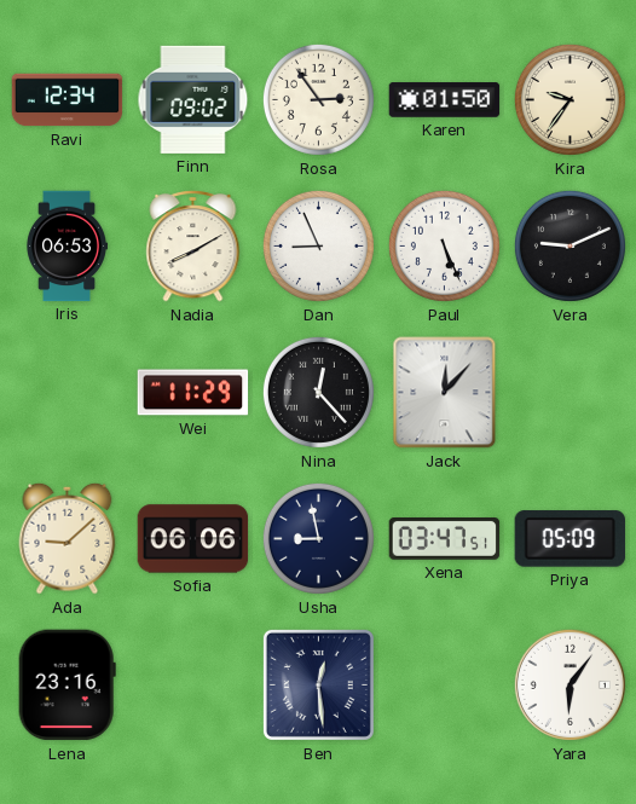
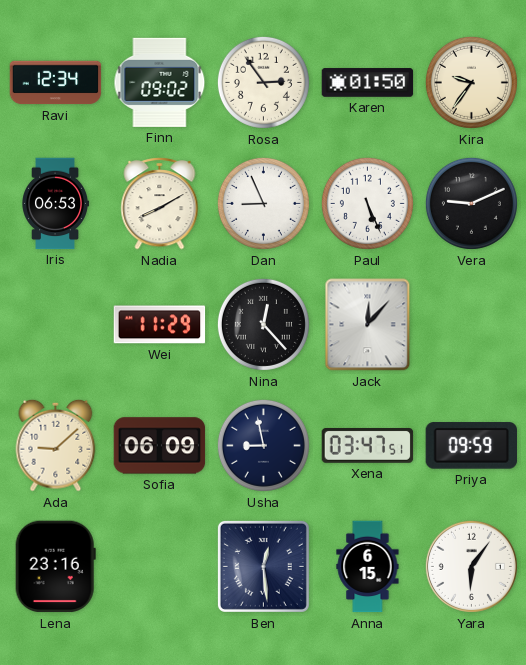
Sofia: 06:06 -> 06:09 (160, 446)
Priya: 05:09 -> 09:59 (472, 446)
Anna: none -> 6:15 (368, 567)
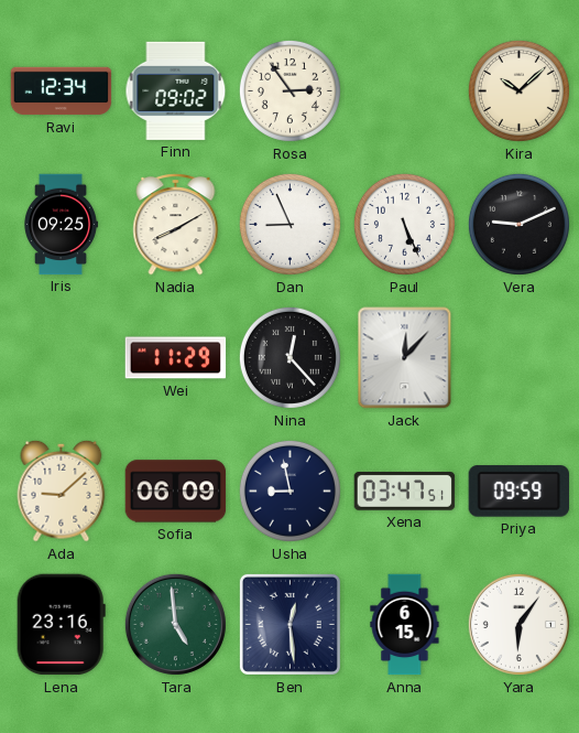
Karen: 01:50 -> none (368, 83)
Kira: 9:36 -> 10:08 (518, 90)
Iris: 06:53 -> 09:25 (61, 225)
Tara: none -> 4:59 (175, 624)
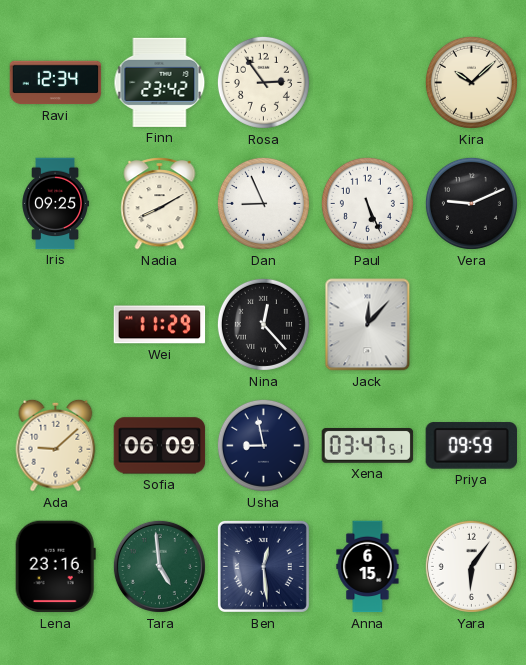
Finn: 09:02 -> 23:42 (160, 82)
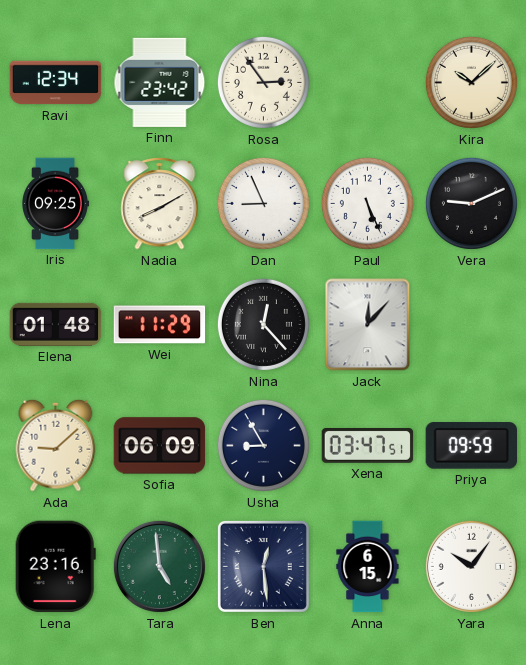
Elena: none -> 01:48 (56, 324)
Usha: 8:58 -> 8:55 (263, 445)
Yara: 6:06 -> 10:06 (471, 566)
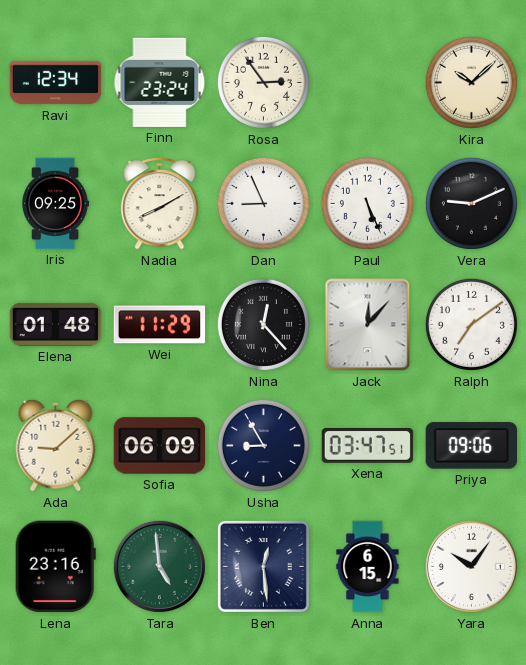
Finn: 23:42 -> 23:24 (160, 82)
Ralph: none -> 7:09 (471, 324)
Priya: 09:59 -> 09:06 (472, 446)
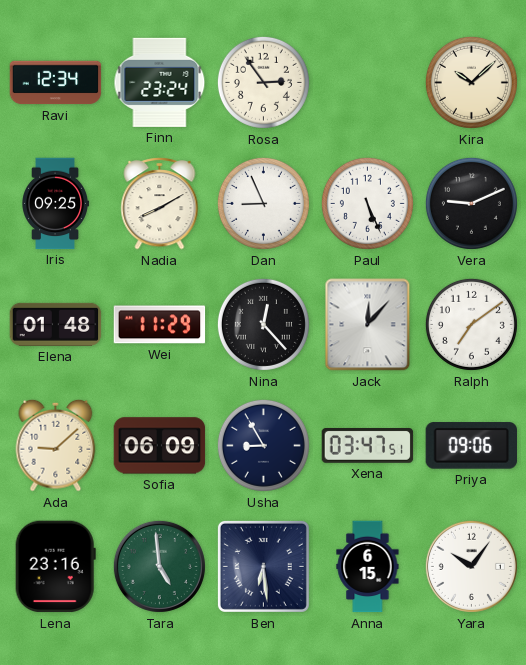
Ben: 12:29 -> 6:29 (263, 566)
